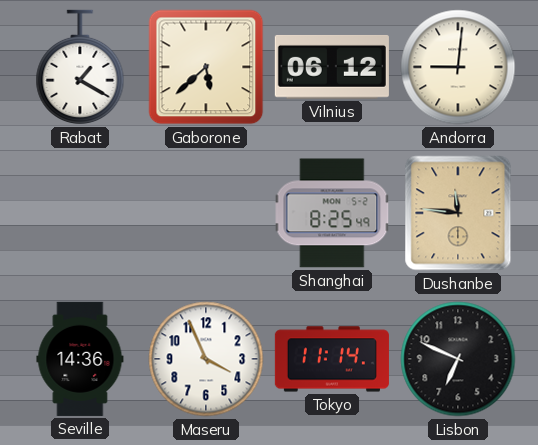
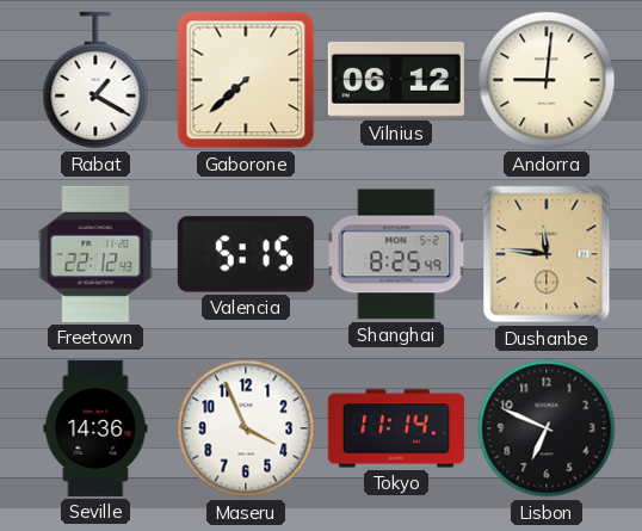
Gaborone: 5:38 -> 7:38 (246, 80)
Freetown: none -> 22:12 (95, 254)
Valencia: none -> 5:15 (246, 254)
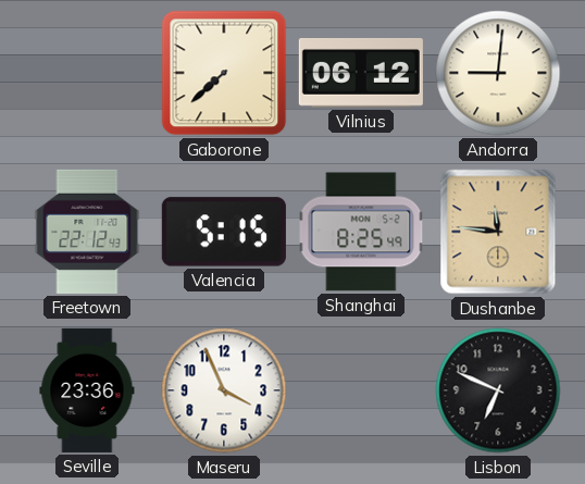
Rabat: 1:20 -> none (95, 80)
Seville: 14:36 -> 23:36 (87, 390)
Tokyo: 11:14 -> none (396, 428)
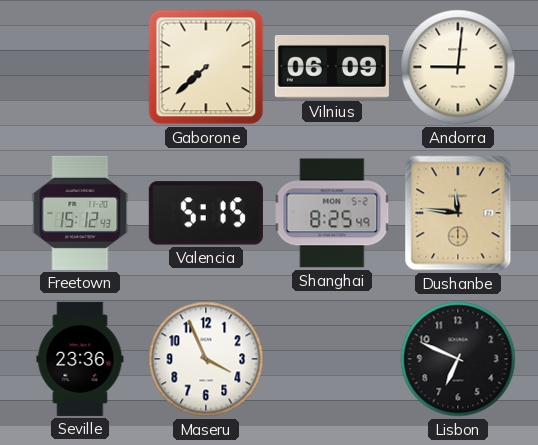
Vilnius: 06:12 -> 06:09 (332, 67)
Freetown: 22:12 -> 15:12 (80, 213)
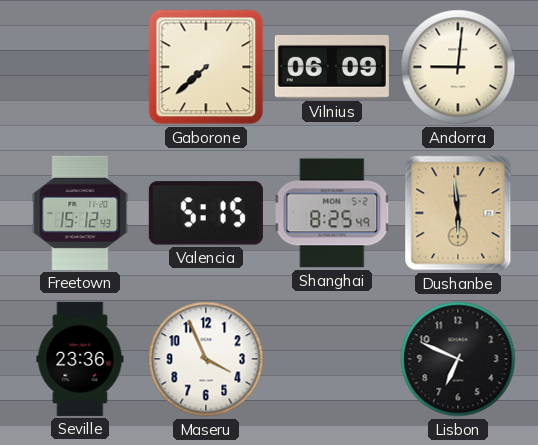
Dushanbe: 11:46 -> 5:59 (458, 213)
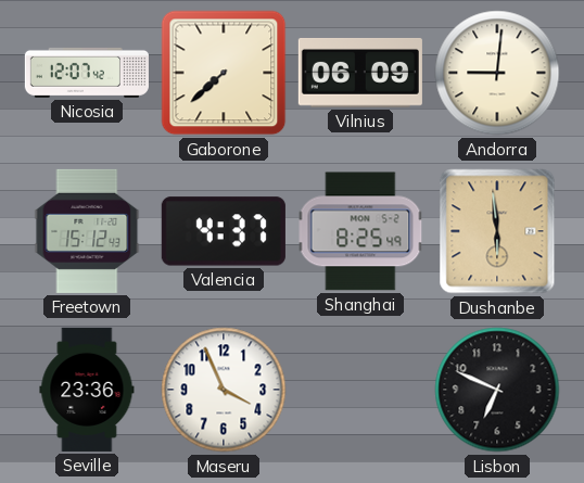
Nicosia: none -> 12:07 (87, 73)
Valencia: 5:15 -> 4:37 (224, 231)
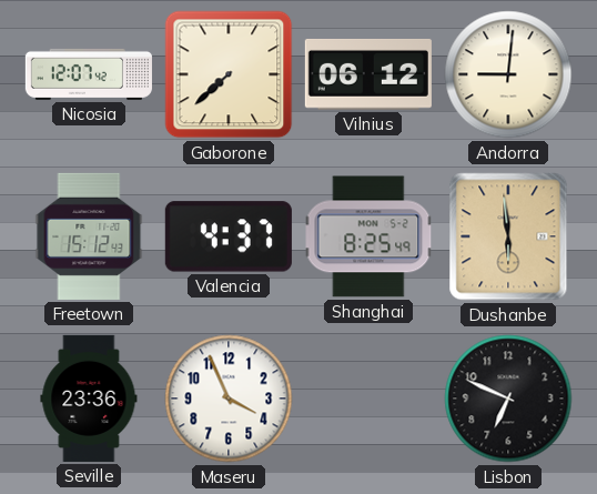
Vilnius: 06:09 -> 06:12 (368, 74)
